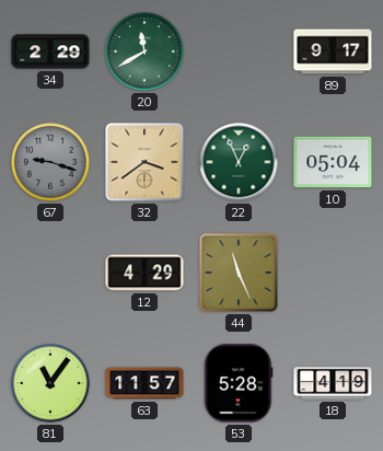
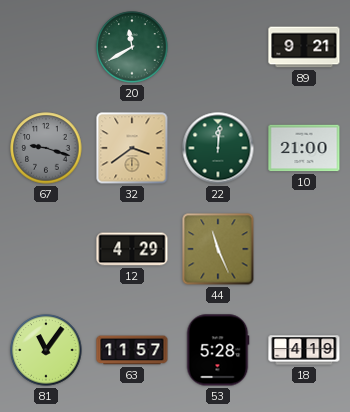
34: 2:29 -> none (50, 51)
89: 9:17 -> 9:21 (304, 47)
22: 12:56 -> 12:01 (218, 148)
10: 05:04 -> 21:00 (304, 148)
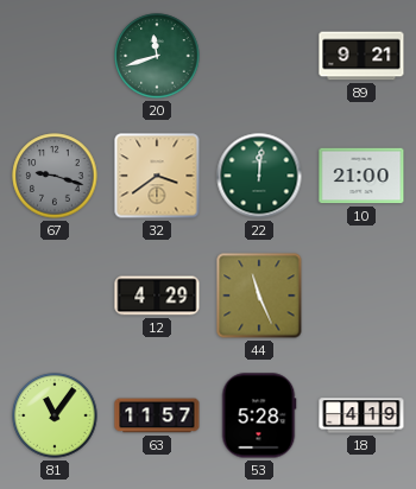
20: 11:40 -> 11:42 (157, 56)
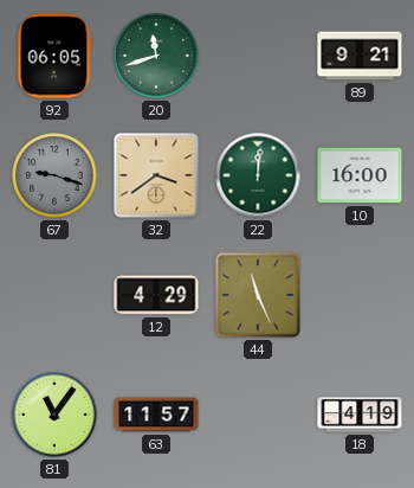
92: none -> 06:05 (54, 56)
10: 21:00 -> 16:00 (360, 175)
53: 5:28 -> none (259, 415)
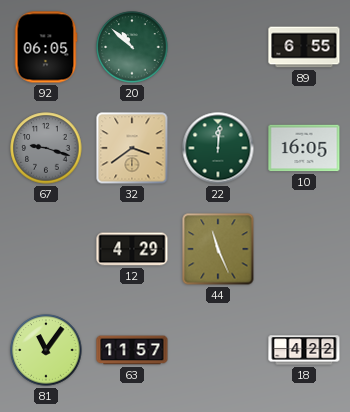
20: 11:42 -> 10:52 (132, 47)
89: 9:21 -> 6:55 (304, 47)
10: 16:00 -> 16:05 (304, 148)
18: 4:19 -> 4:22 (304, 350)
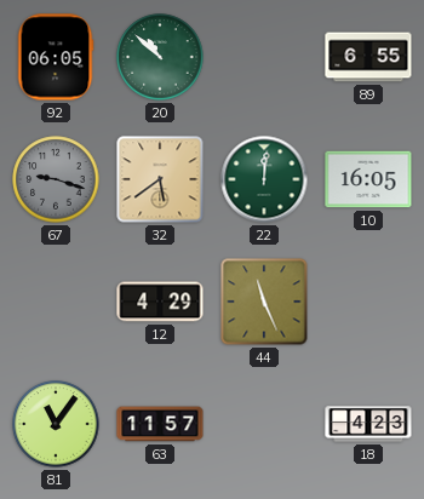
32: 3:39 -> 5:39 (160, 179)
18: 4:22 -> 4:23 (368, 424)
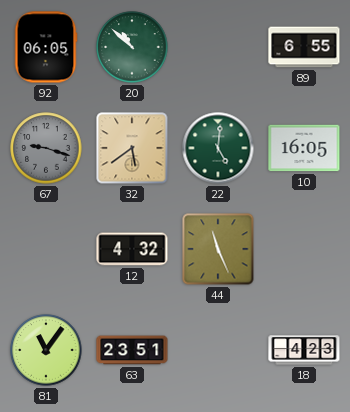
22: 12:01 -> 5:01 (218, 148)
12: 4:29 -> 4:32 (132, 249)
63: 11:57 -> 23:51 (132, 350)
